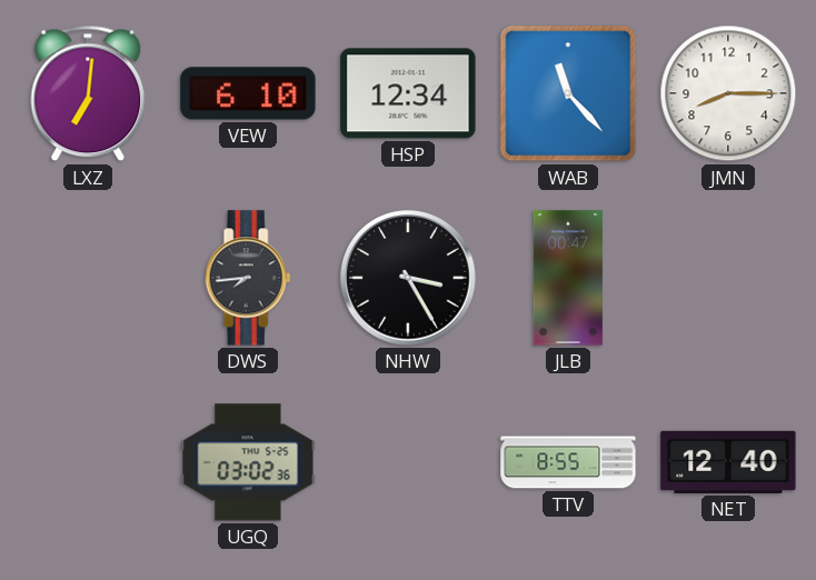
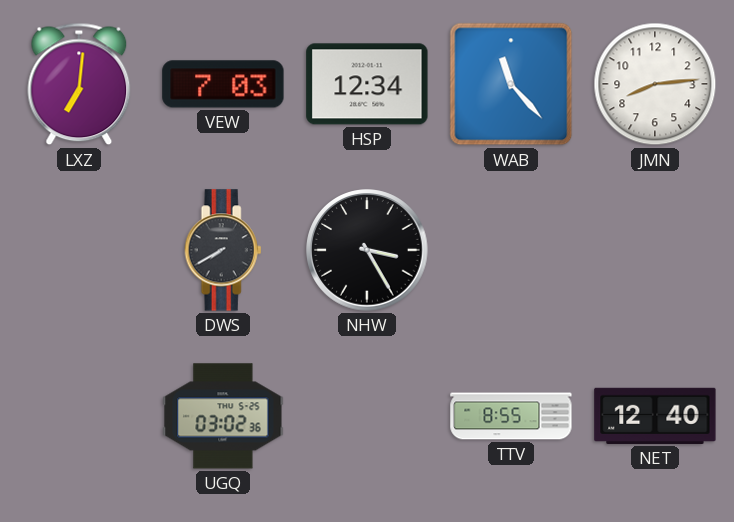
VEW: 6:10 -> 7:03 (223, 84)
JMN: 8:15 -> 8:14 (655, 84)
DWS: 7:44 -> 7:40 (223, 250)
JLB: 00:47 -> none (568, 278)
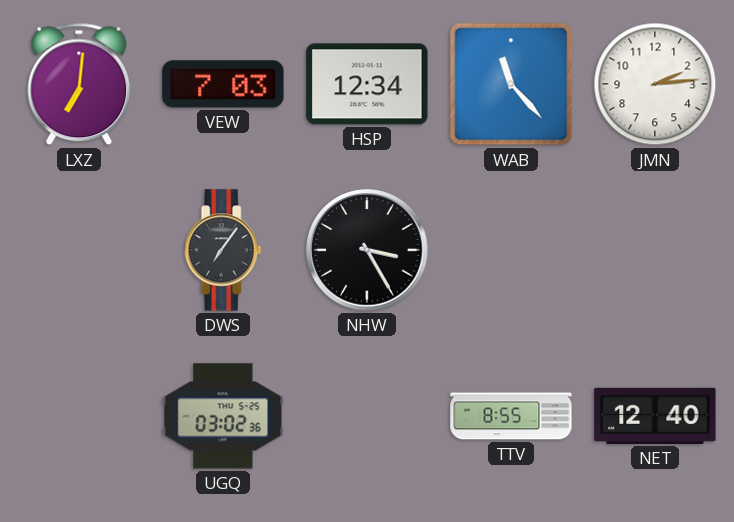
JMN: 8:14 -> 2:14 (655, 84)
DWS: 7:40 -> 7:06 (223, 250)
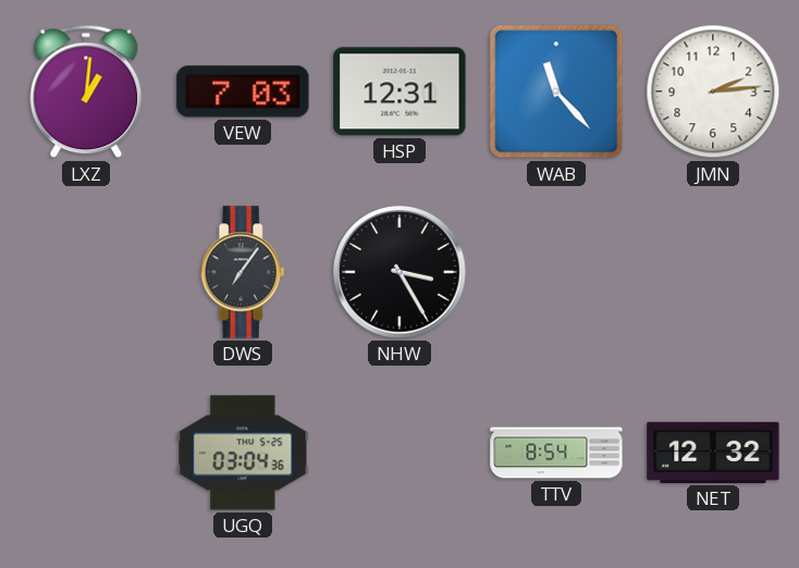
LXZ: 7:01 -> 1:01 (86, 91)
HSP: 12:34 -> 12:31 (399, 91)
UGQ: 03:02 -> 03:04 (243, 453)
TTV: 8:55 -> 8:54 (556, 453)
NET: 12:40 -> 12:32 (713, 453)
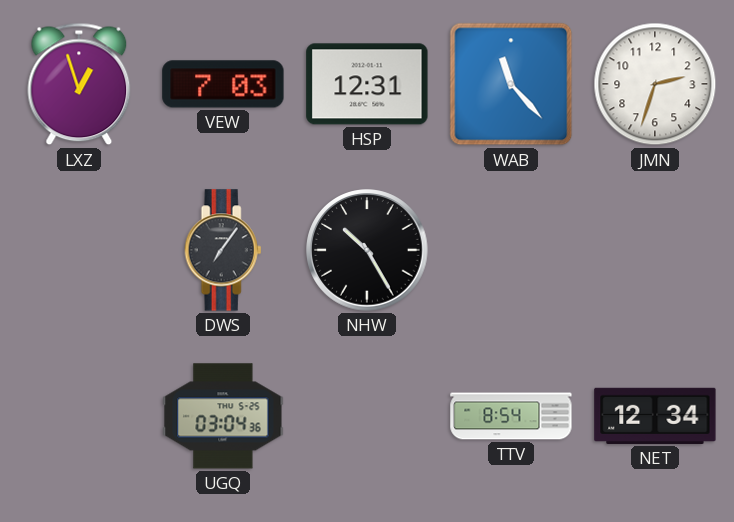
LXZ: 1:01 -> 12:57 (79, 84)
JMN: 2:14 -> 2:33 (655, 84)
NHW: 3:25 -> 10:25 (367, 250)
NET: 12:32 -> 12:34 (655, 416)
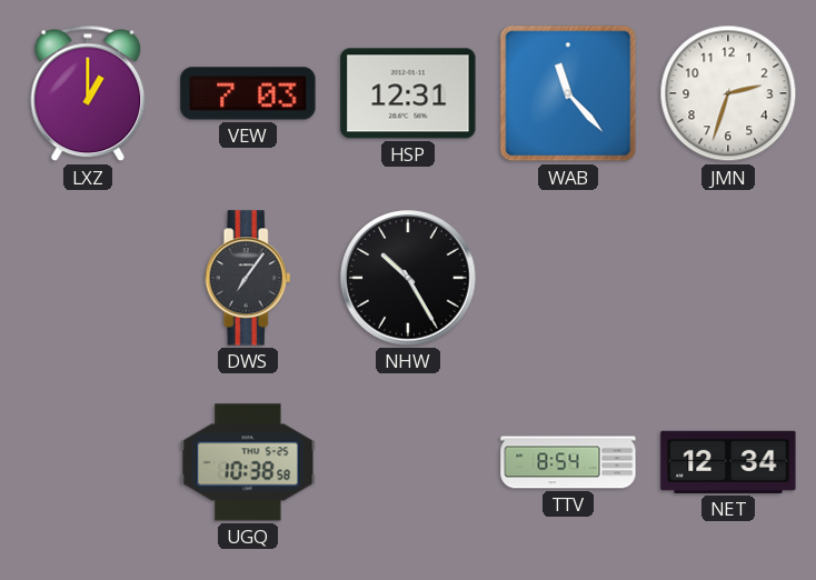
LXZ: 12:57 -> 1:00 (88, 93)
UGQ: 03:04 -> 10:38 (248, 462)
